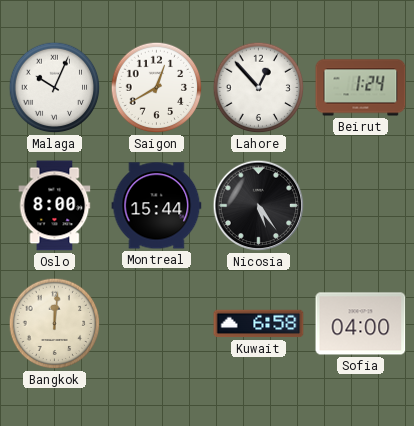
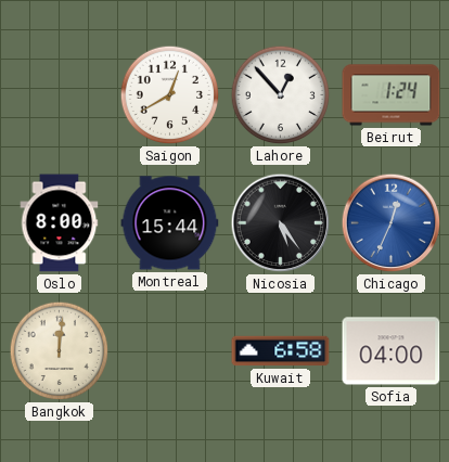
Malaga: 10:04 -> none (55, 88)
Chicago: none -> 12:34 (392, 223)
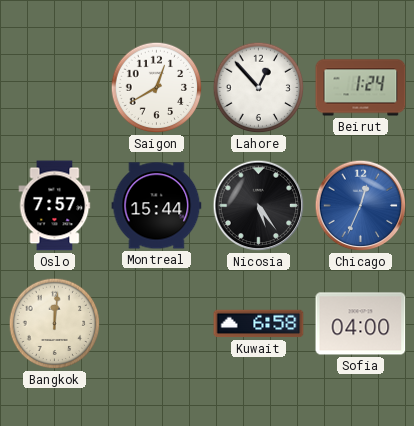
Oslo: 8:00 -> 7:57 (55, 206)
